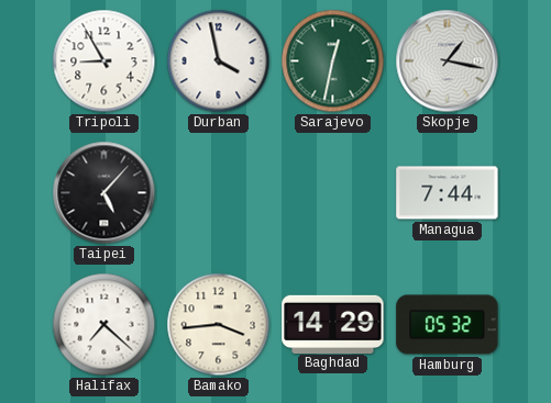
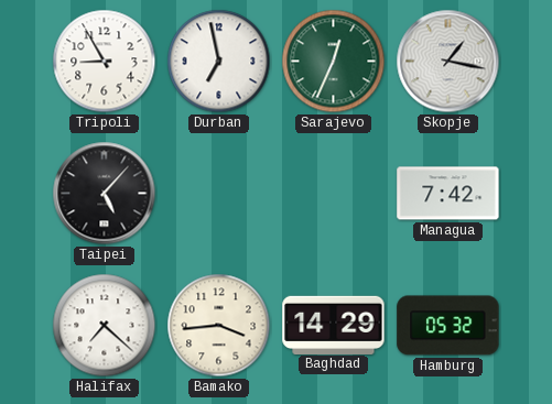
Durban: 3:58 -> 6:58 (219, 62)
Sarajevo: 12:32 -> 12:34 (334, 62)
Managua: 7:44 -> 7:42 (448, 194)
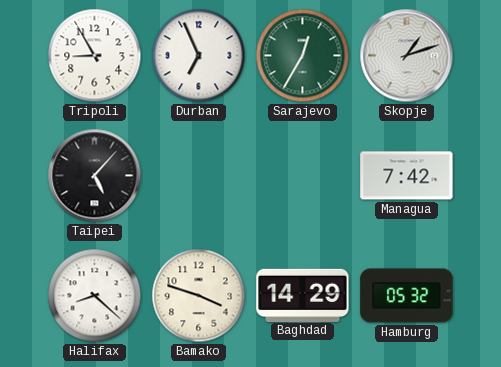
Durban: 6:58 -> 6:56 (199, 56)
Sarajevo: 12:34 -> 12:35 (303, 56)
Skopje: 1:17 -> 1:12 (407, 56)
Halifax: 7:22 -> 8:22 (95, 296)
Bamako: 3:44 -> 3:48 (199, 296)
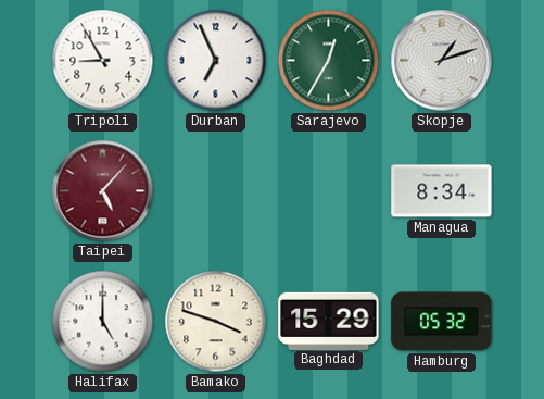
Taipei dial: black -> burgundy (103, 191)
Managua: 7:42 -> 8:34 (442, 191)
Halifax: 8:22 -> 5:00 (103, 322)
Baghdad: 14:29 -> 15:29 (329, 321)
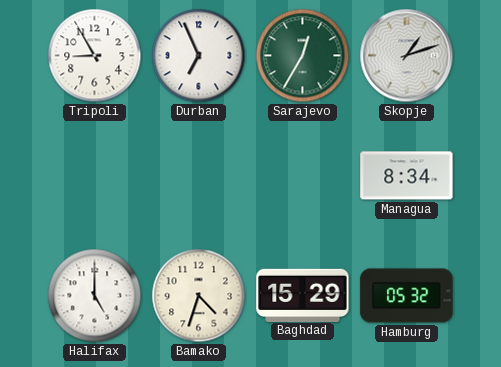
Taipei: 5:07 -> none (103, 191)
Bamako: 3:48 -> 4:33 (199, 296)
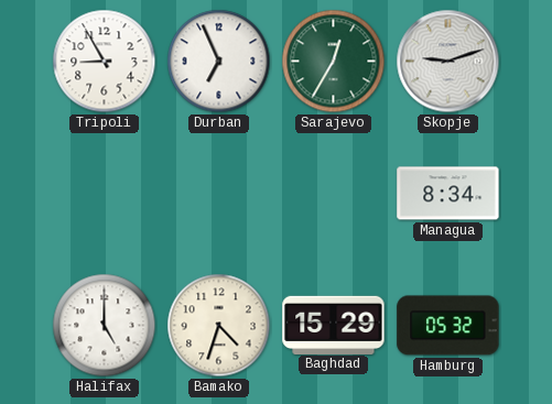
Skopje: 1:12 -> 9:12 (448, 62)
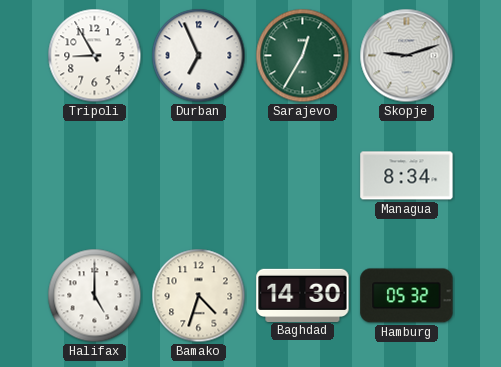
Baghdad: 15:29 -> 14:30 (303, 295)
